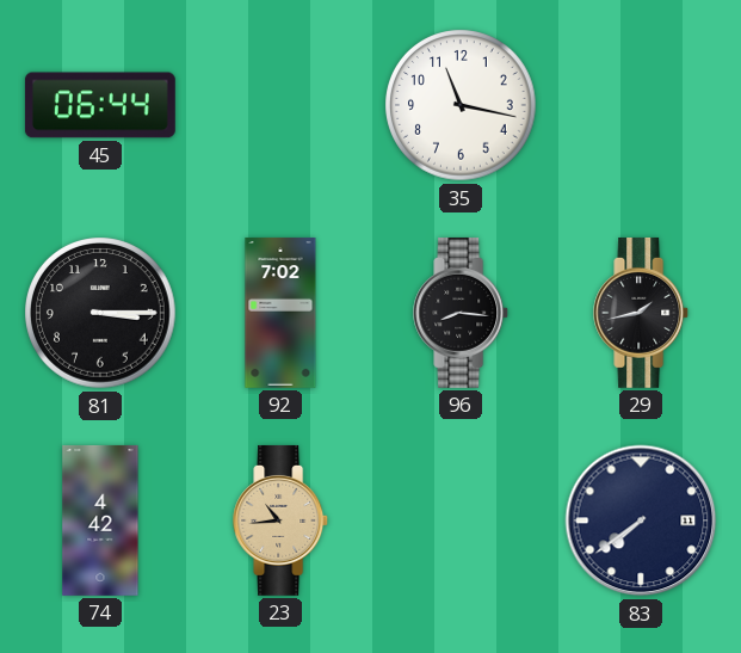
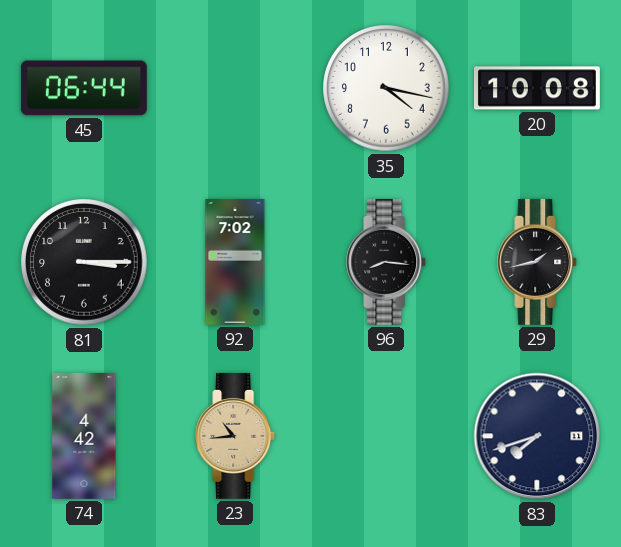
35: 11:17 -> 4:17 (386, 88)
20: none -> 10:08 (537, 88)
83: 7:39 -> 7:42 (537, 436)
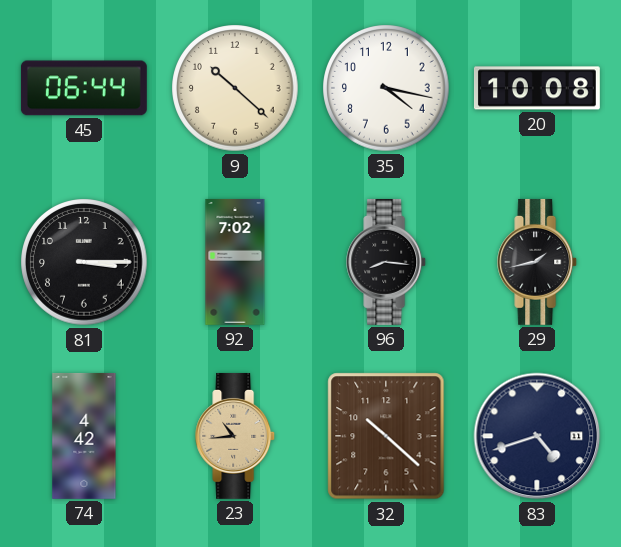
9: none -> 10:22 (235, 88)
32: none -> 10:22 (386, 436)
83: 7:42 -> 4:42 (537, 436)
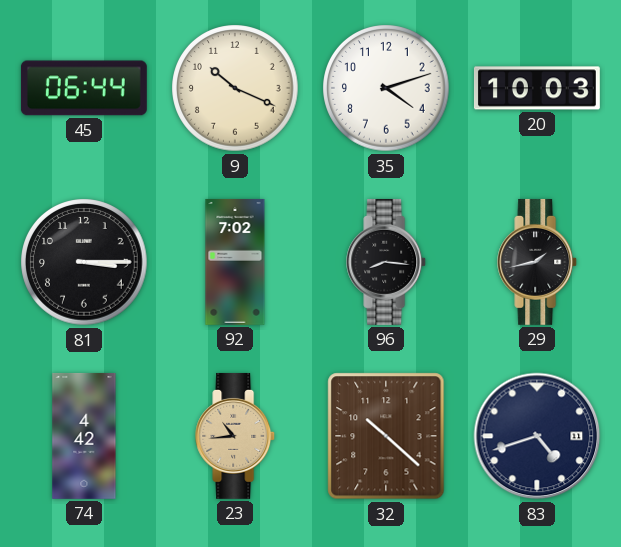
9: 10:22 -> 10:19 (235, 88)
35: 4:17 -> 4:12 (386, 88)
20: 10:08 -> 10:03 (537, 88)
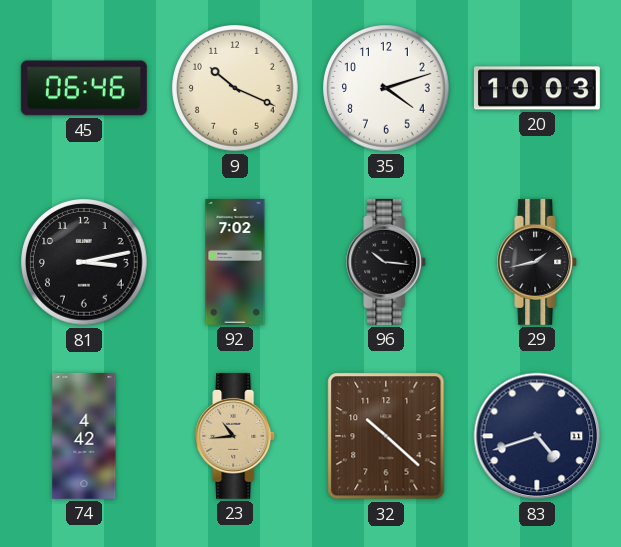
45: 06:44 -> 06:46 (84, 88)
81: 3:15 -> 3:13 (84, 262)
96: 8:16 -> 10:16 (387, 262)
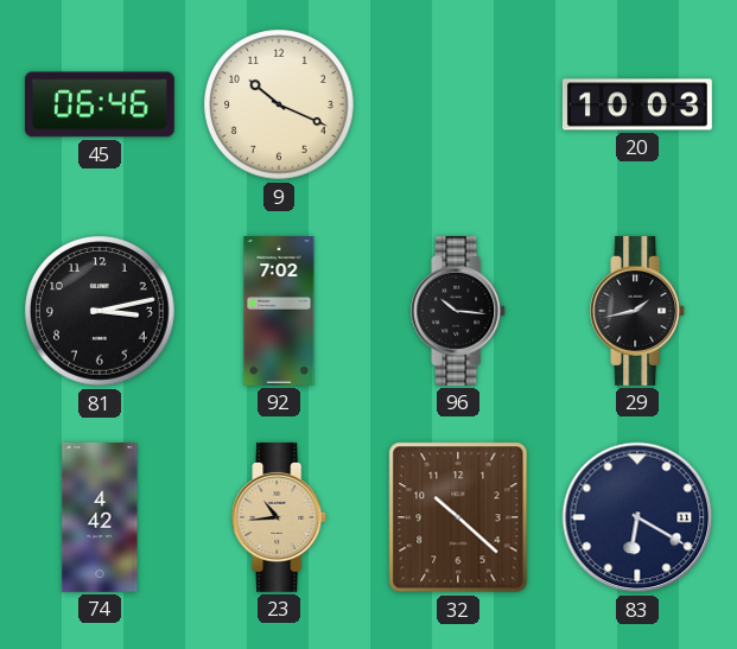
35: 4:12 -> none (386, 88)
83: 4:42 -> 6:20 (637, 517)
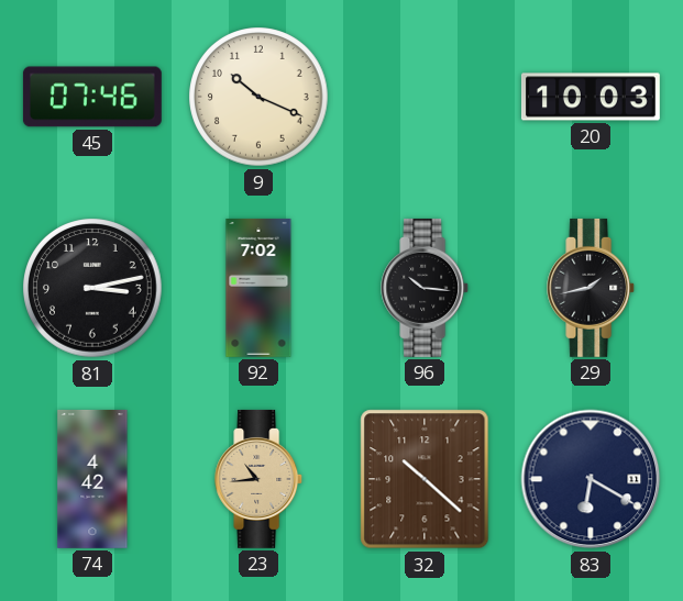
45: 06:46 -> 07:46 (92, 97)
